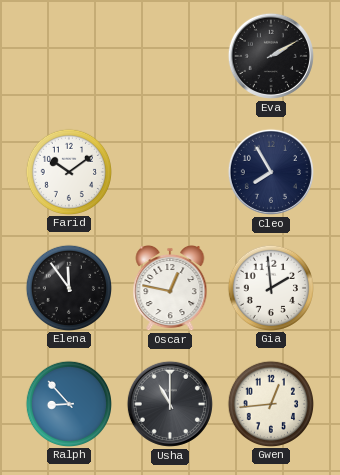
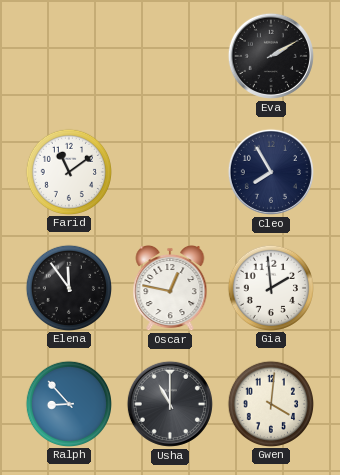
Farid: 10:09 -> 11:09 (68, 171)
Gwen: 12:44 -> 4:01 (270, 403)
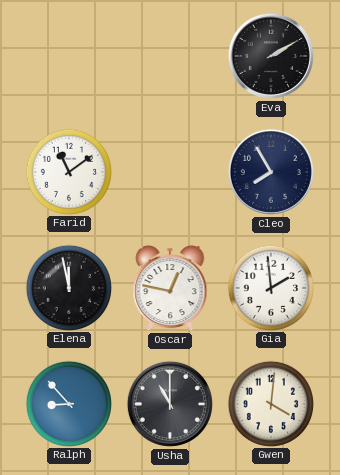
Elena: 11:54 -> 11:58 (68, 287)
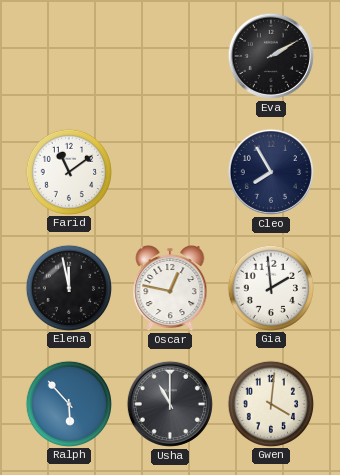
Ralph: 8:53 -> 5:53 (68, 403)
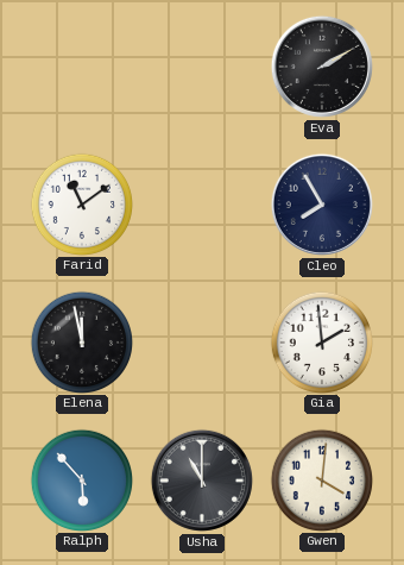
Oscar: 12:47 -> none (170, 288)
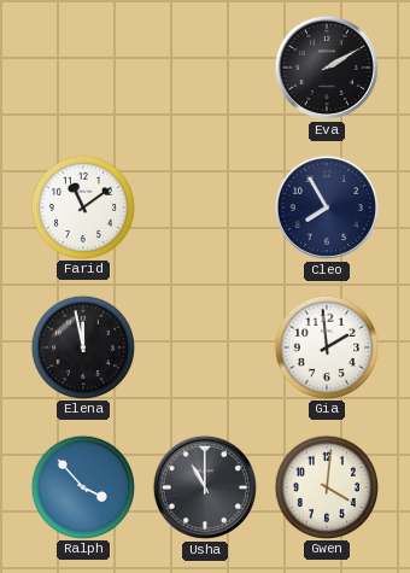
Ralph: 5:53 -> 3:53 (82, 486)
